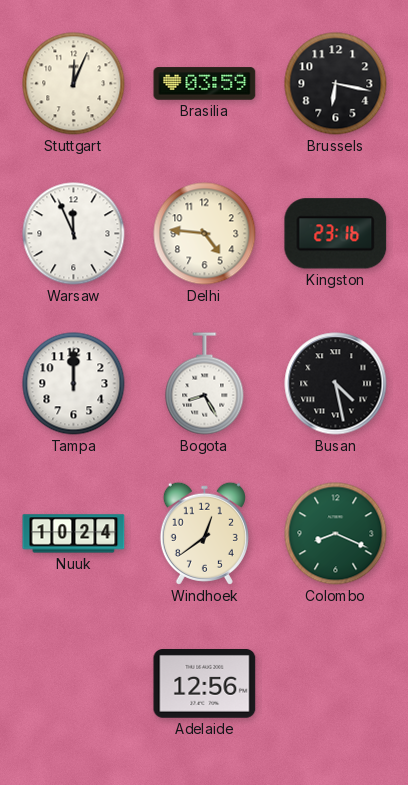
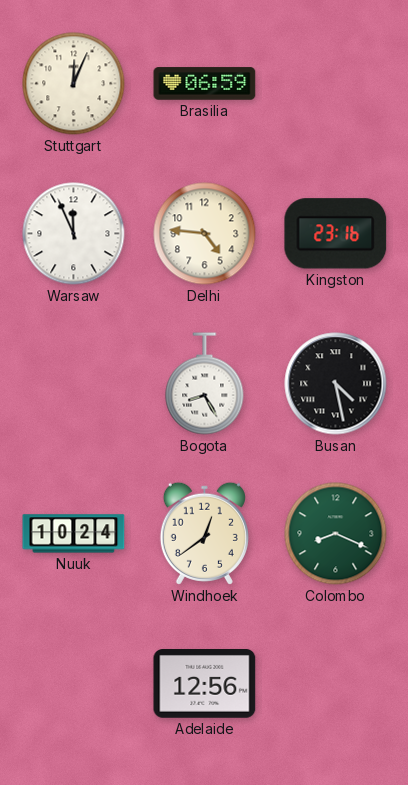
Brasilia: 03:59 -> 06:59 (205, 84)
Brussels: 6:17 -> none (336, 84)
Tampa: 12:00 -> none (74, 384)
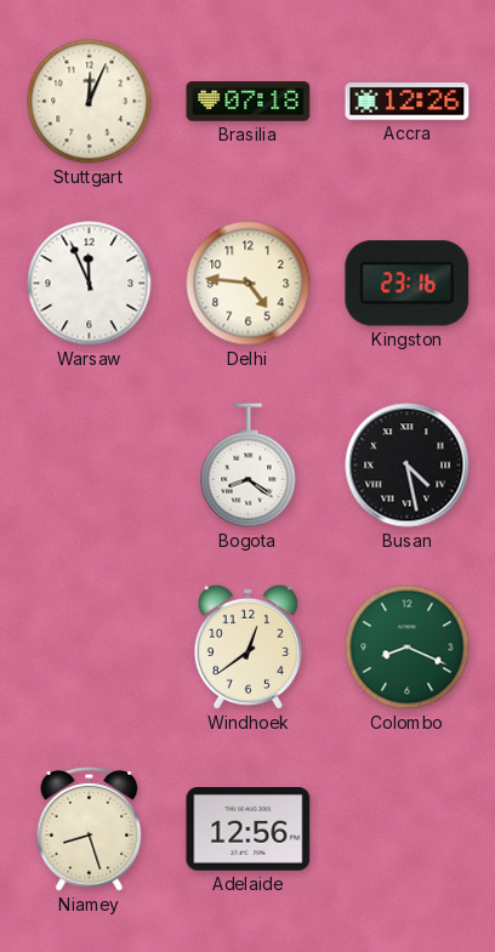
Brasilia: 06:59 -> 07:18 (249, 102)
Accra: none -> 12:26 (408, 102)
Bogota: 8:25 -> 8:21 (249, 466)
Nuuk: 10:24 -> none (74, 534)
Niamey: none -> 8:27 (90, 830)
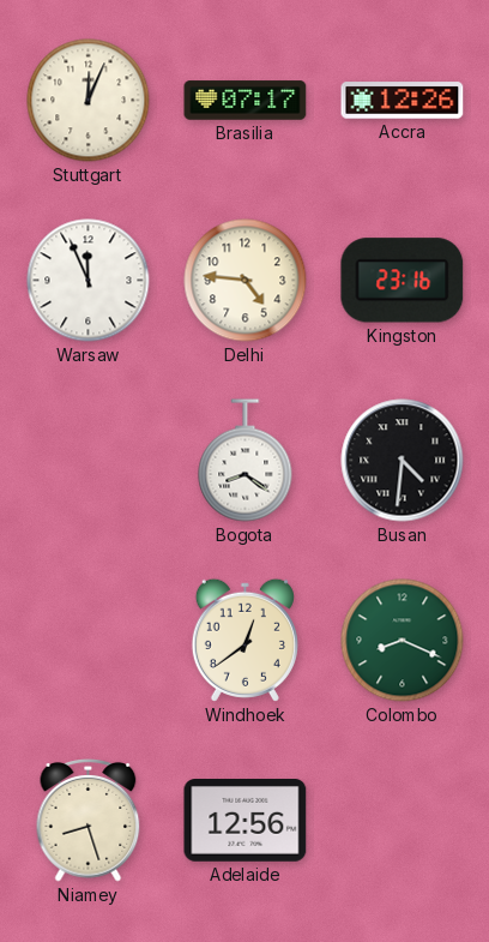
Brasilia: 07:18 -> 07:17 (246, 101)
Busan: 4:28 -> 4:31 (403, 461)
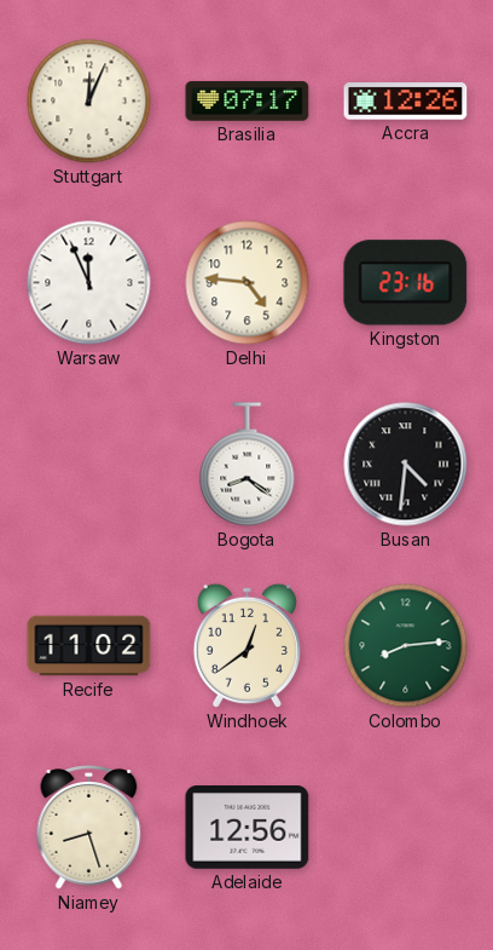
Recife: none -> 11:02 (89, 646)
Colombo: 8:19 -> 8:14 (406, 646)
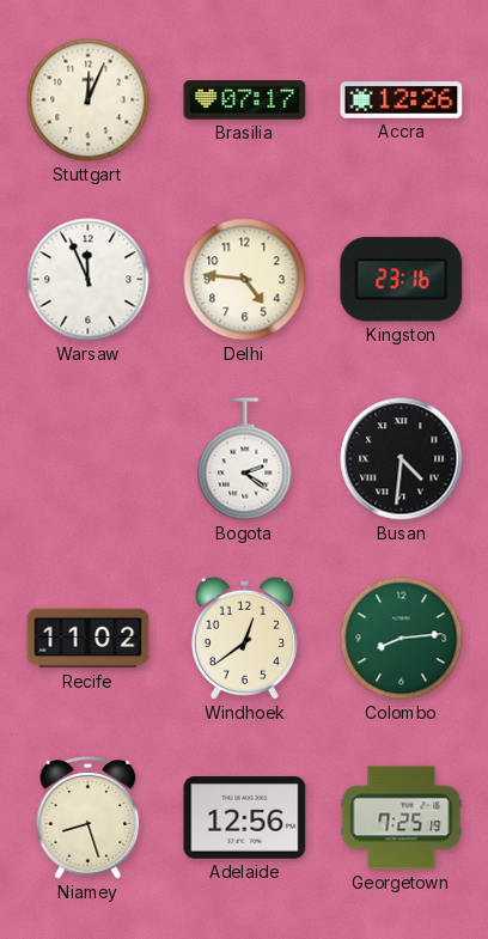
Bogota: 8:21 -> 2:21 (245, 459)
Georgetown: none -> 7:25 (402, 818)
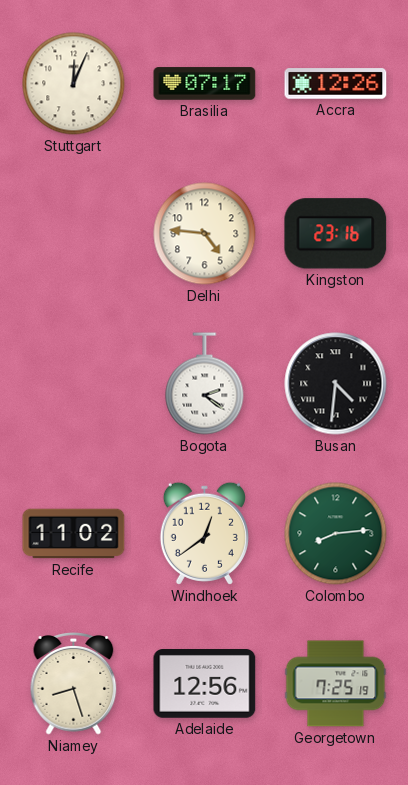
Warsaw: 11:56 -> none (89, 280)
